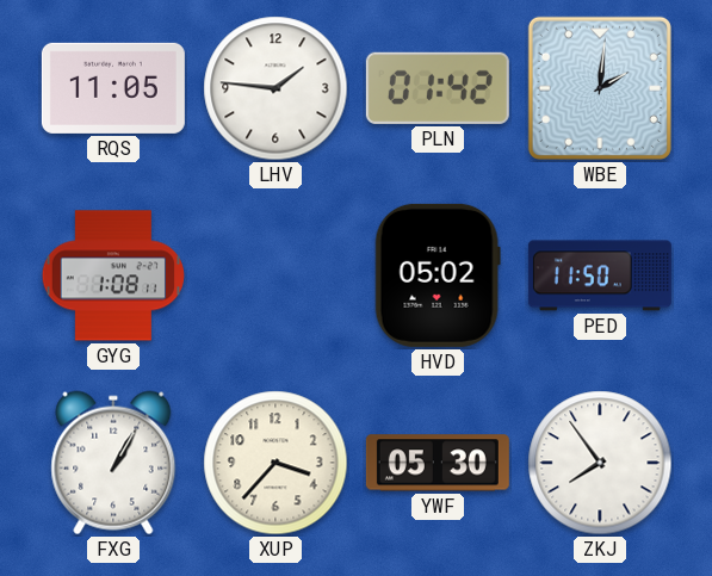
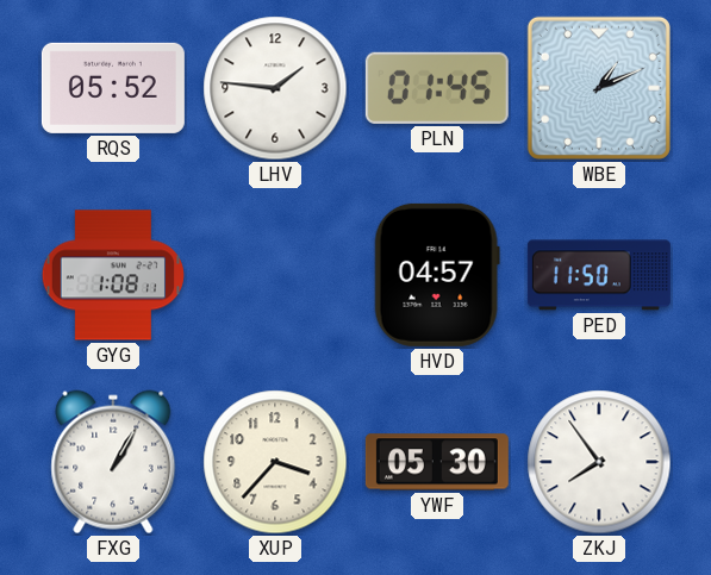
RQS: 11:05 -> 05:52 (113, 88)
PLN: 01:42 -> 01:45 (437, 88)
WBE: 2:01 -> 1:11 (599, 88)
HVD: 05:02 -> 04:57 (437, 275)
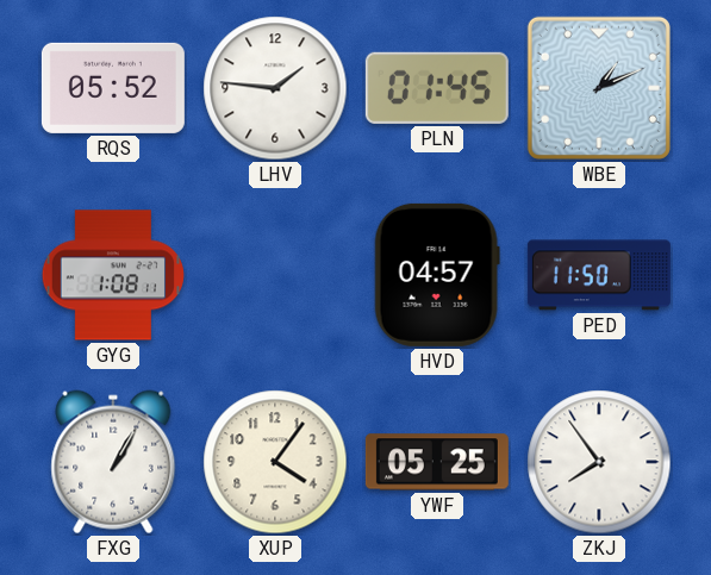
XUP: 3:37 -> 4:06 (275, 462)
YWF: 05:30 -> 05:25 (437, 462)
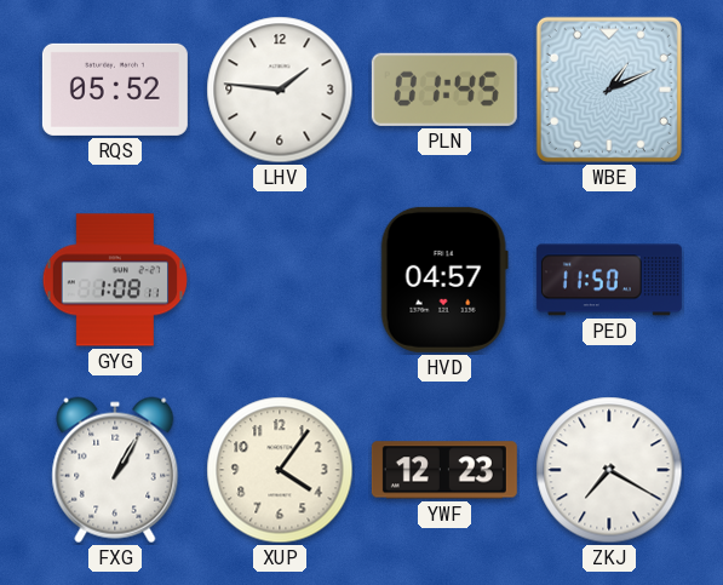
YWF: 05:25 -> 12:23 (444, 470)
ZKJ: 7:54 -> 7:20 (609, 470)
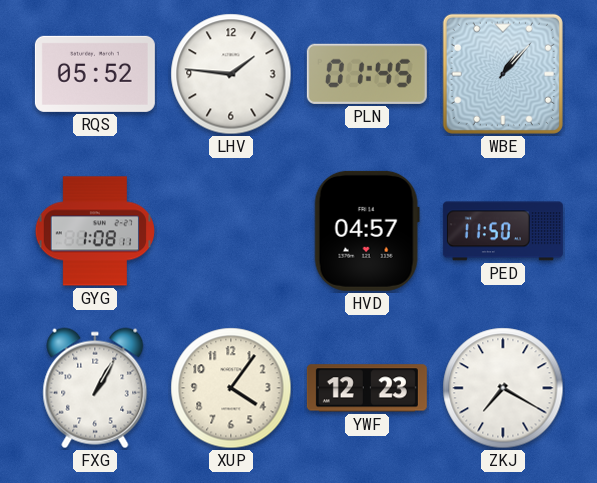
WBE: 1:11 -> 1:07 (503, 74)
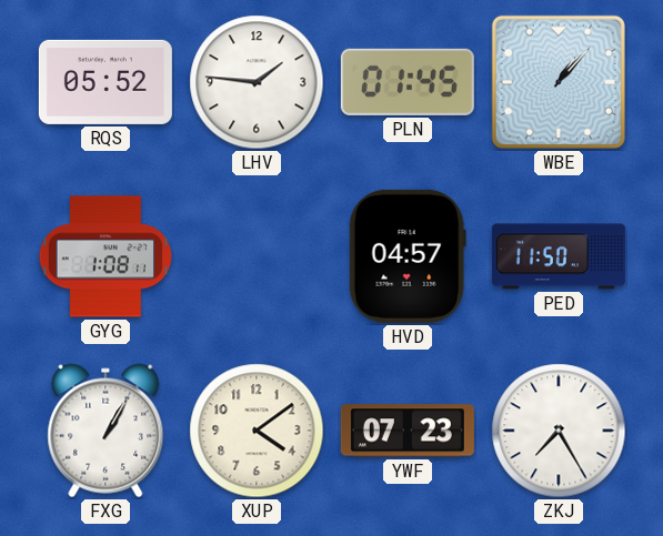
XUP: 4:06 -> 4:09 (257, 431)
YWF: 12:23 -> 07:23 (408, 431)
ZKJ: 7:20 -> 7:25 (559, 431)
